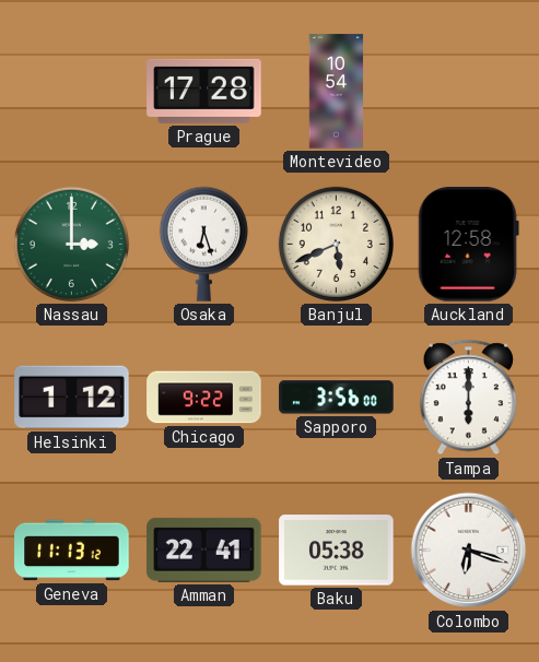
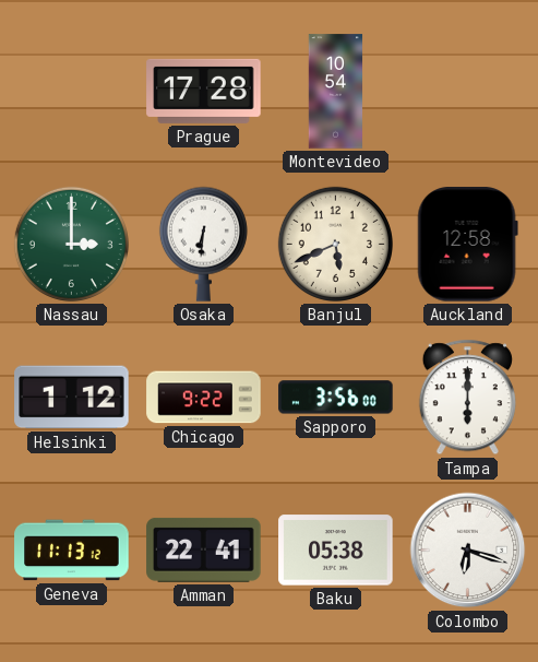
Osaka: 6:27 -> 6:31 (203, 244)
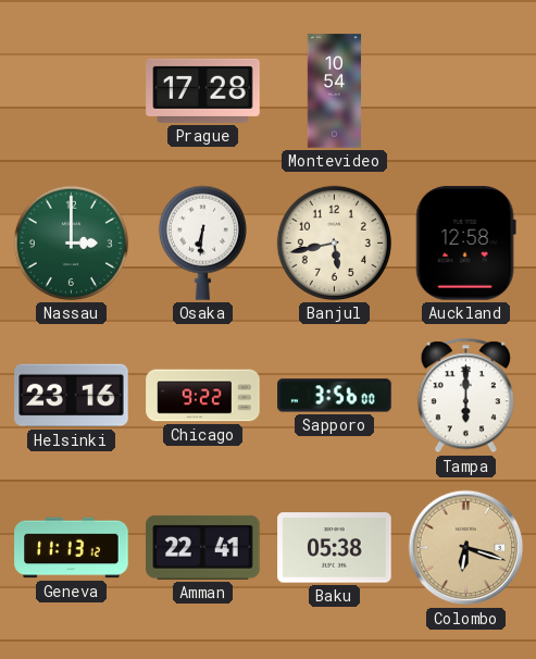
Banjul: 5:41 -> 5:43 (334, 243)
Helsinki: 1:12 -> 23:16 (72, 396)
Colombo dial: white -> champagne (466, 548)
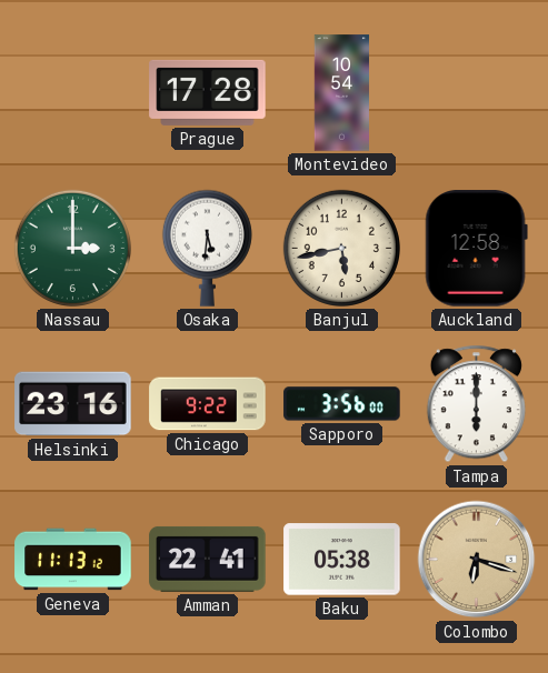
Osaka: 6:31 -> 5:31 (207, 248)
